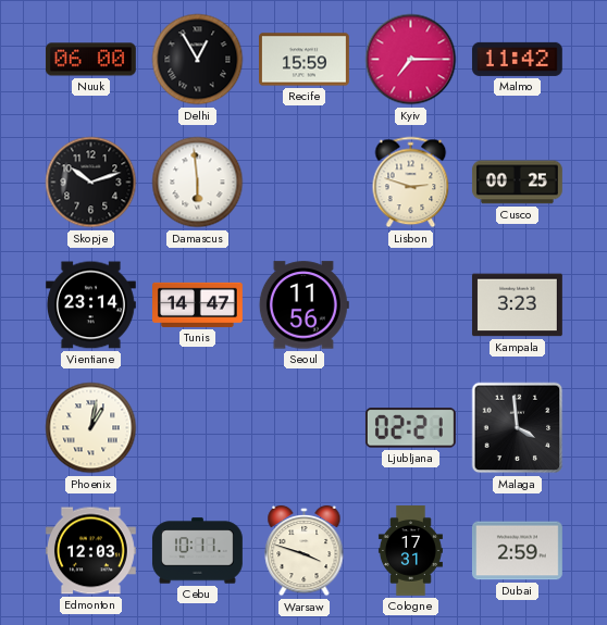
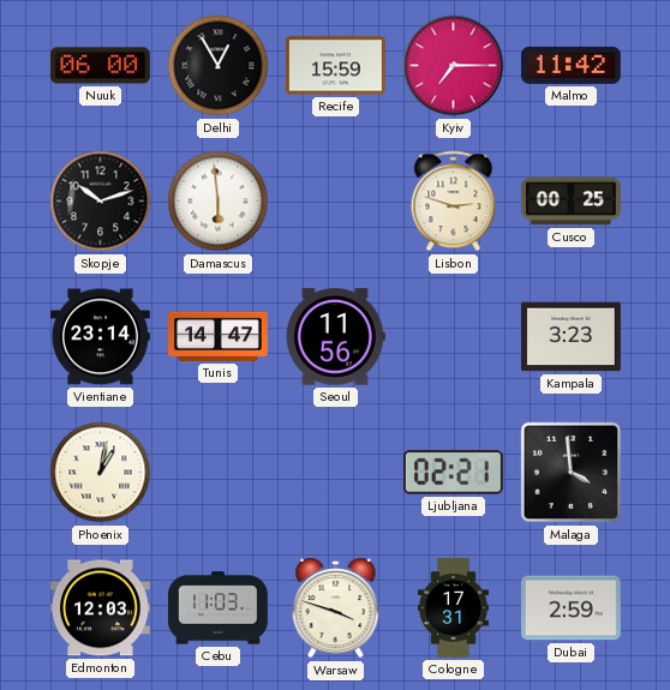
Cebu: 10:11 -> 11:03 (217, 608)
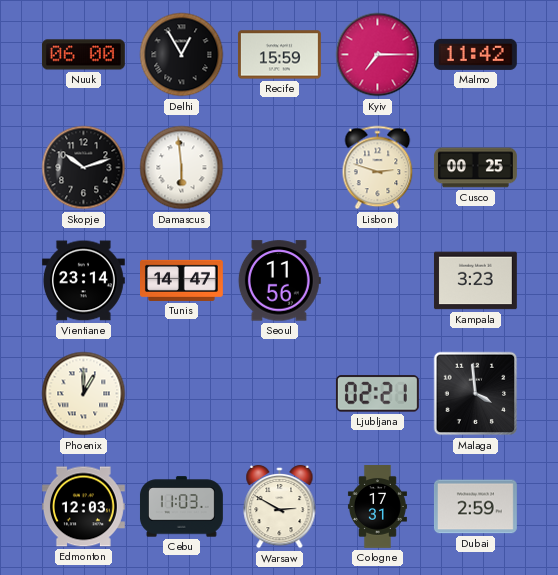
Phoenix: 1:02 -> 1:00 (84, 394)
Warsaw: 3:48 -> 2:50 (280, 507)
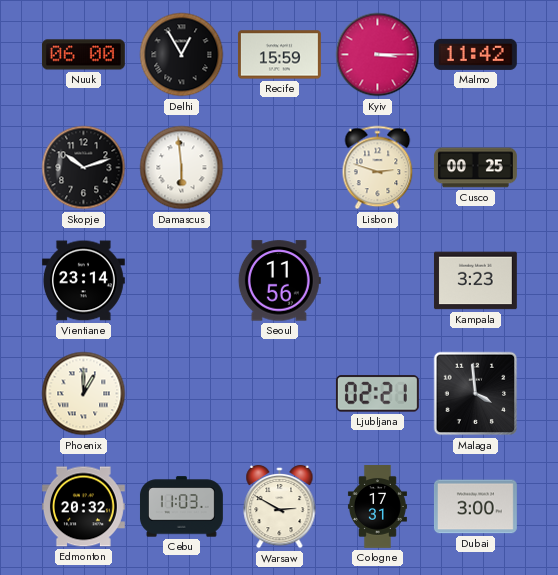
Kyiv: 7:15 -> 3:15 (378, 55)
Tunis: 14:47 -> none (182, 280)
Edmonton: 12:03 -> 20:32 (83, 507)
Dubai: 2:59 -> 3:00 (475, 507)
